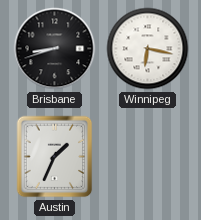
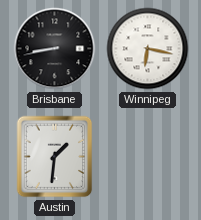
Brisbane: 8:42 -> 8:43 (55, 49)
Austin: 1:34 -> 1:31 (55, 157)
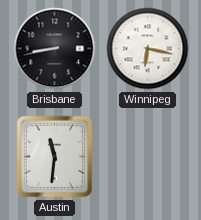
Austin: 1:31 -> 11:31 (55, 157)
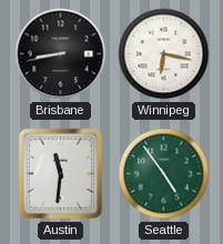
Seattle: none -> 4:54 (164, 174)
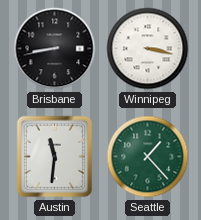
Winnipeg: 6:17 -> 3:17 (148, 49)
Seattle: 4:54 -> 1:23 (148, 157)
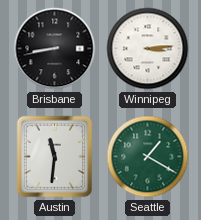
Winnipeg: 3:17 -> 3:14 (148, 49)
Seattle: 1:23 -> 1:20 (148, 157)
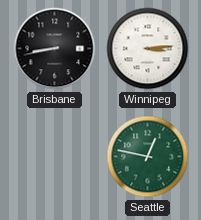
Austin: 11:31 -> none (55, 157)
Seattle: 1:20 -> 12:47 (148, 157)
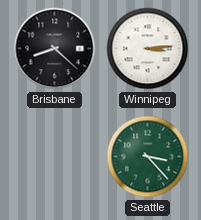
Brisbane: 8:43 -> 8:22 (55, 49)
Seattle: 12:47 -> 3:23 (148, 157)
